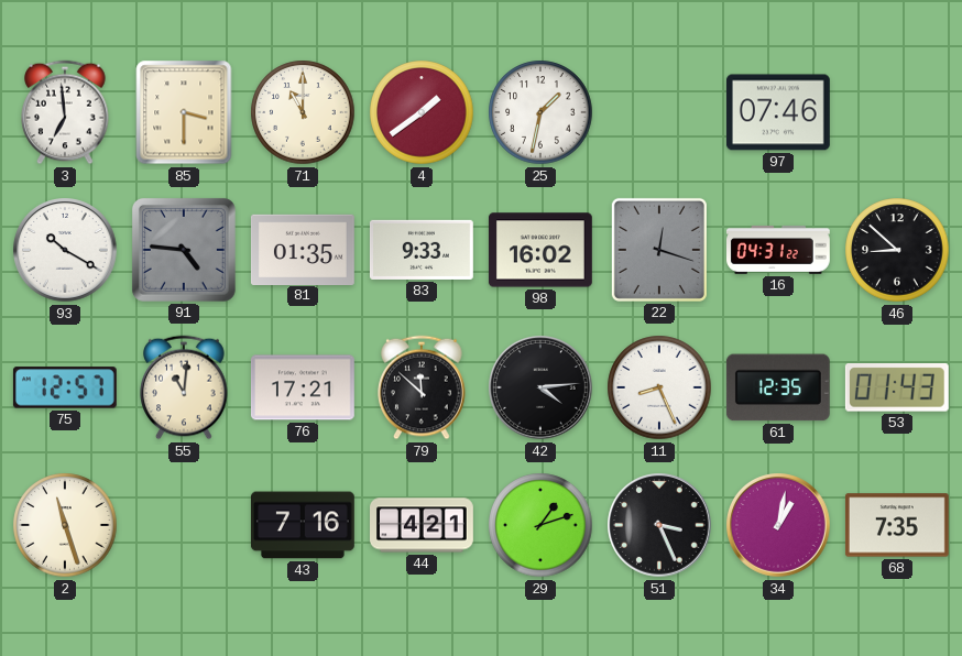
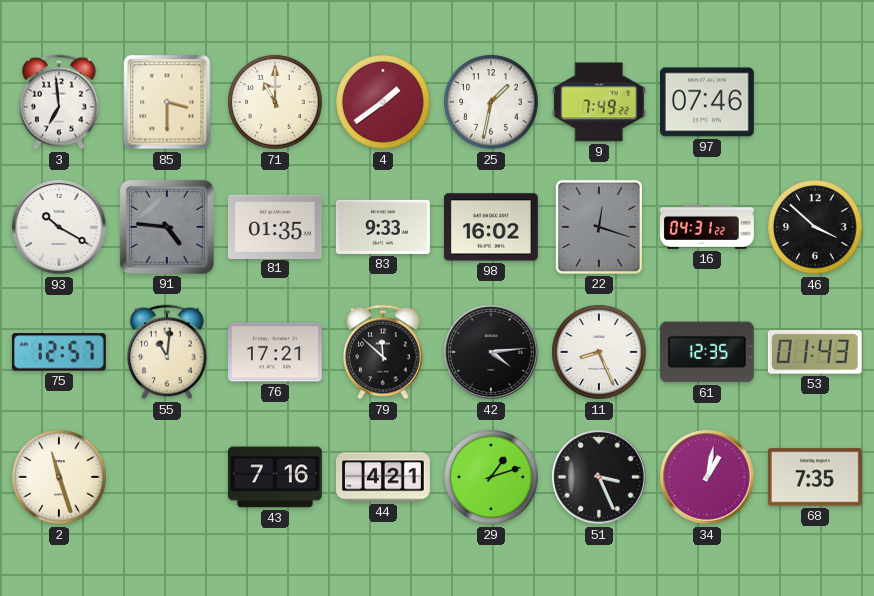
9: none -> 7:49 (599, 102)
46: 8:52 -> 3:52 (815, 227)
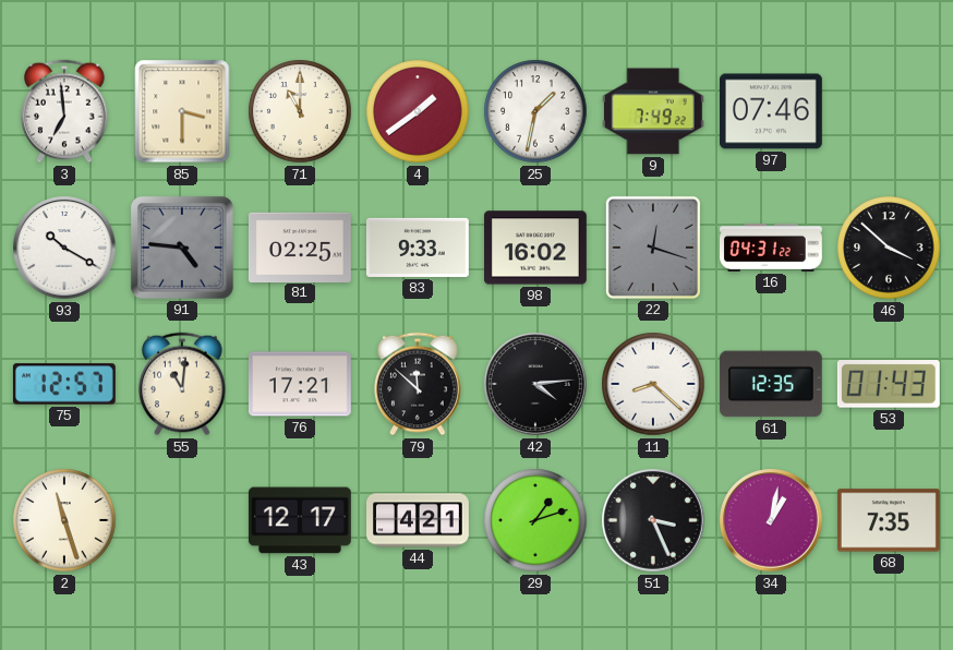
81: 01:35 -> 02:25 (300, 246)
11: 8:26 -> 8:22 (653, 384)
43: 7:16 -> 12:17 (300, 520)
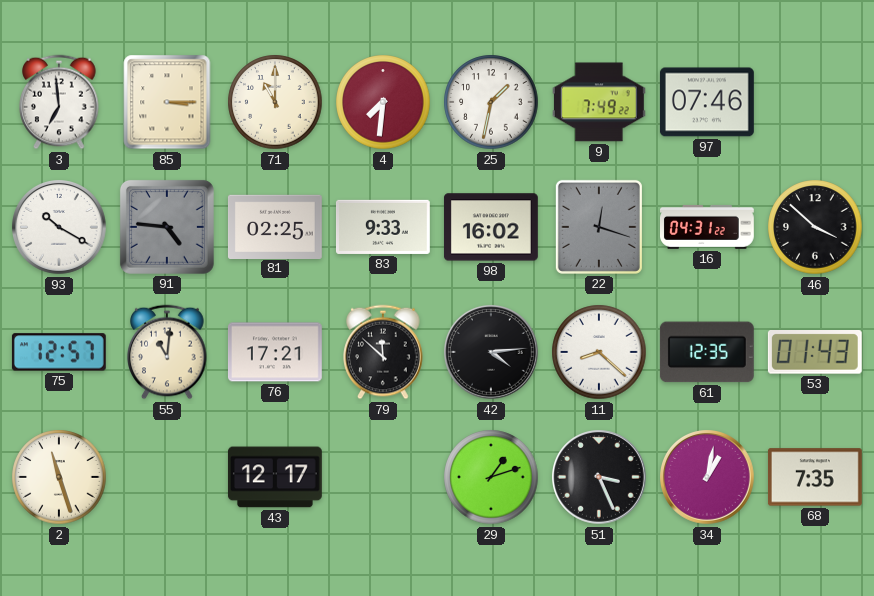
85: 3:30 -> 3:15 (167, 102)
4: 1:39 -> 7:31 (383, 102)
44: 4:21 -> none (419, 520)
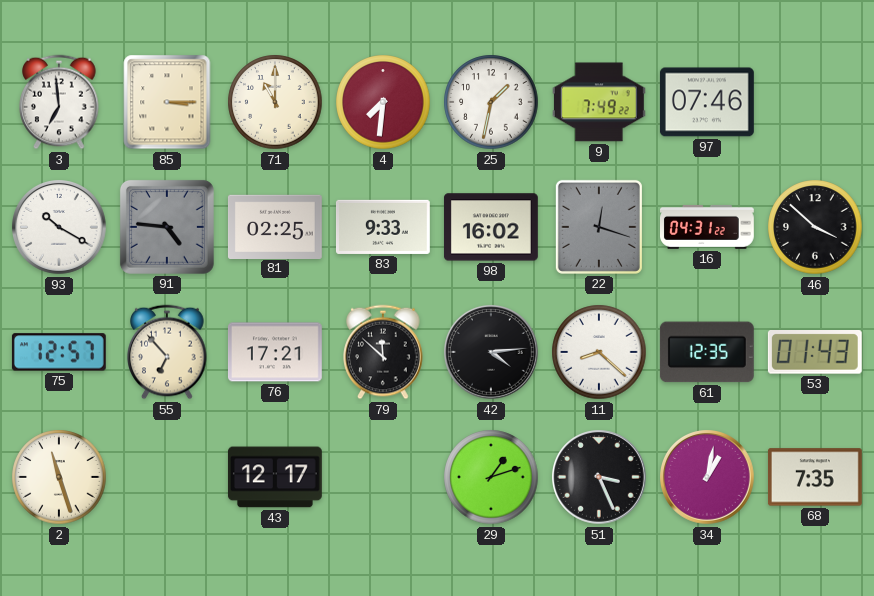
55: 11:01 -> 6:53 (167, 352)
